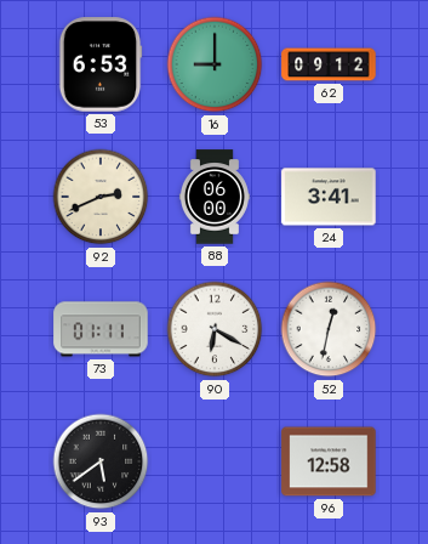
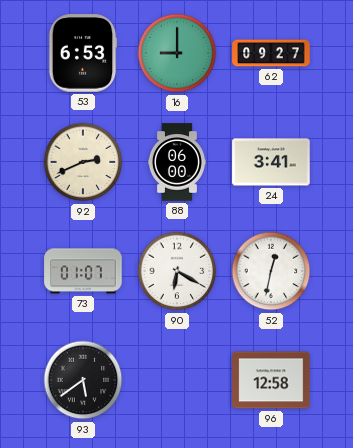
62: 09:12 -> 09:27 (271, 53)
73: 01:11 -> 01:07 (83, 271)
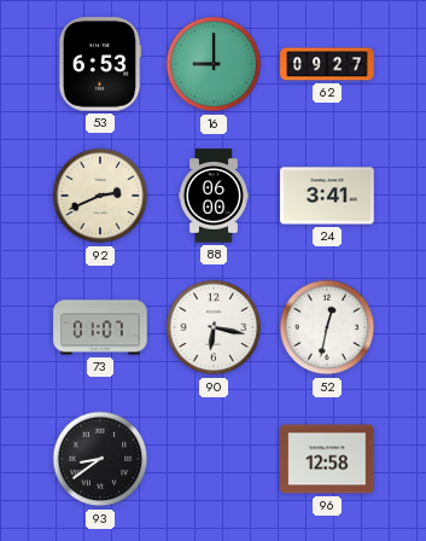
90: 6:20 -> 6:17 (214, 327)
93: 5:39 -> 8:39 (100, 459)
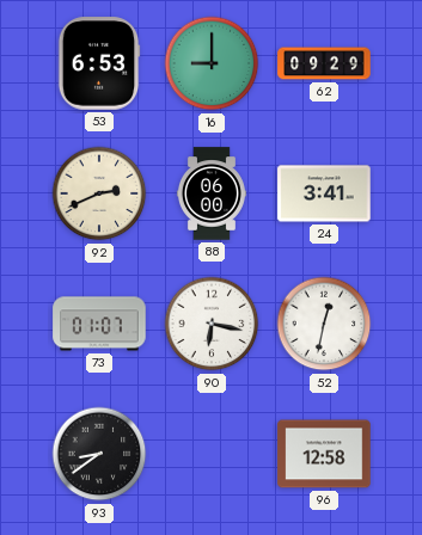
62: 09:27 -> 09:29 (324, 63)
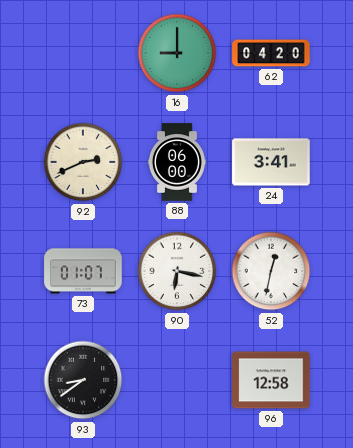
53: 6:53 -> none (99, 63)
62: 09:29 -> 04:20 (271, 53)
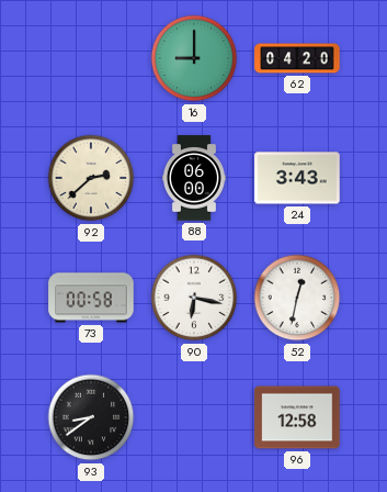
92: 2:41 -> 2:38 (91, 178)
24: 3:41 -> 3:43 (297, 178)
73: 01:07 -> 00:58 (91, 298)
